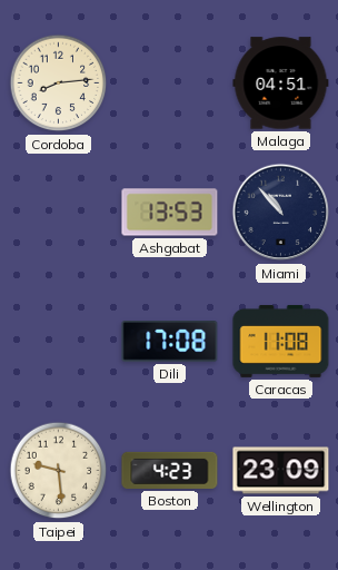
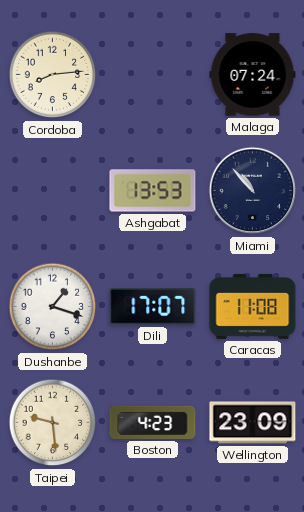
Malaga: 04:51 -> 07:24 (253, 75)
Dushanbe: none -> 1:18 (53, 307)
Dili: 17:08 -> 17:07 (153, 307)
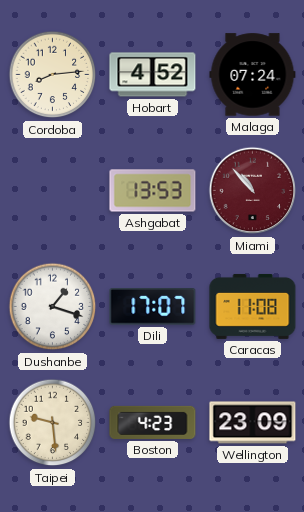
Hobart: none -> 4:52 (153, 75)
Miami dial: navy -> burgundy (253, 191)
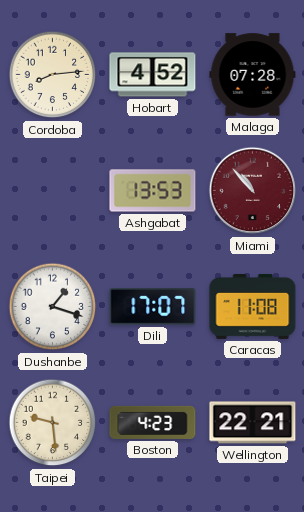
Malaga: 07:24 -> 07:28 (253, 75)
Wellington: 23:09 -> 22:21 (253, 423)
